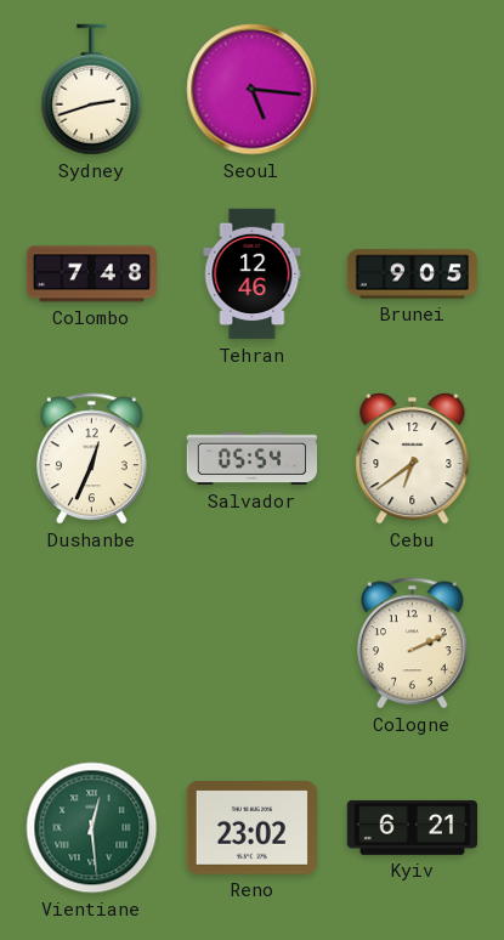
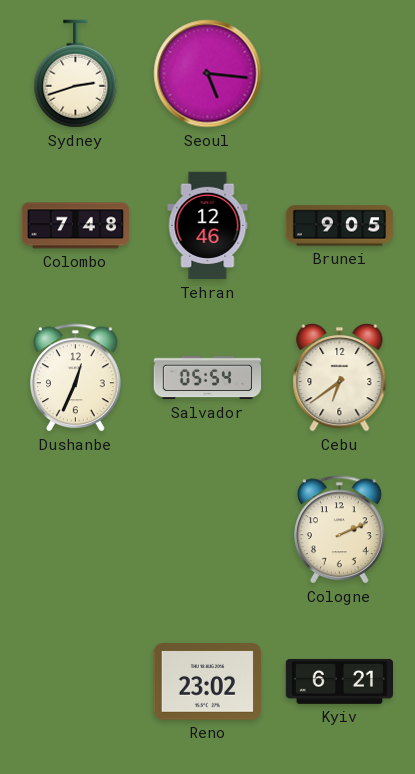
Vientiane: 12:29 -> none (92, 828)
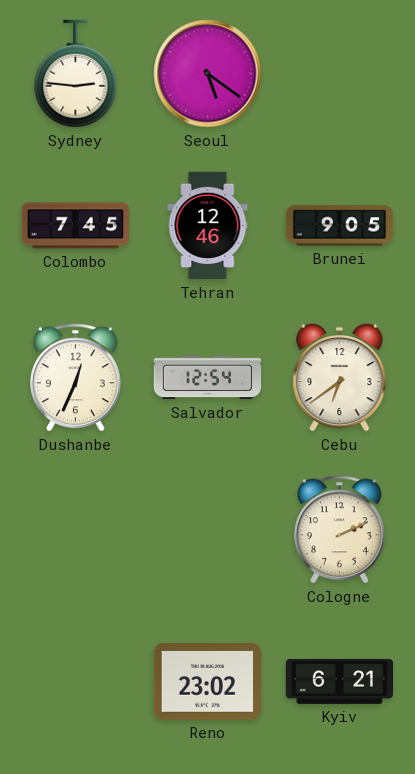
Sydney: 2:42 -> 2:46 (76, 74)
Seoul: 5:16 -> 5:21 (208, 74)
Colombo: 7:48 -> 7:45 (75, 226)
Salvador: 05:54 -> 12:54 (208, 378)
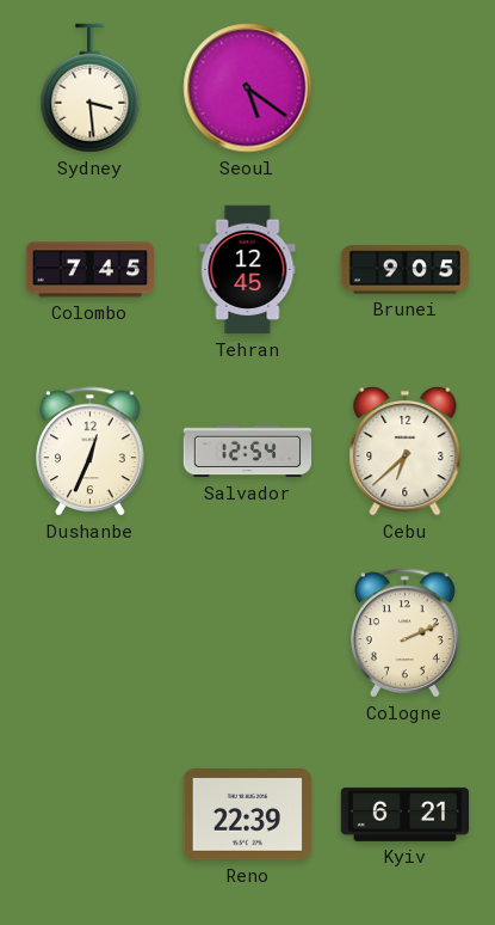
Sydney: 2:46 -> 3:29 (91, 88)
Tehran: 12:46 -> 12:45 (248, 270)
Cebu: 6:39 -> 6:38 (406, 451)
Reno: 23:02 -> 22:39 (247, 815)
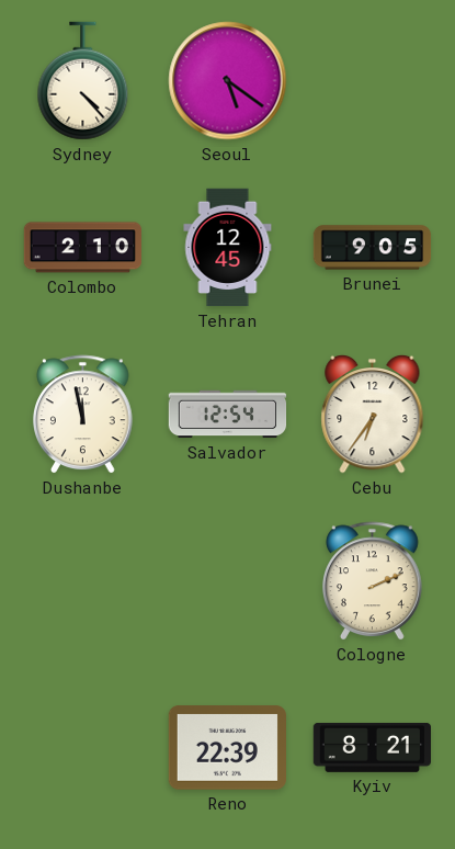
Sydney: 3:29 -> 4:23 (83, 81)
Colombo: 7:45 -> 2:10 (82, 248)
Dushanbe: 12:34 -> 11:58 (83, 415)
Cebu: 6:38 -> 6:36 (373, 414)
Kyiv: 6:21 -> 8:21 (372, 747)
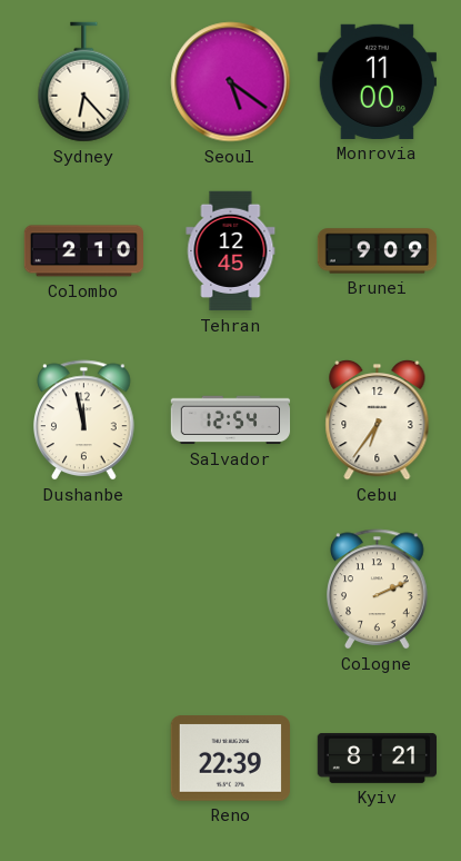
Sydney: 4:23 -> 6:23 (84, 82)
Monrovia: none -> 11:00 (377, 81)
Brunei: 9:05 -> 9:09 (378, 251)
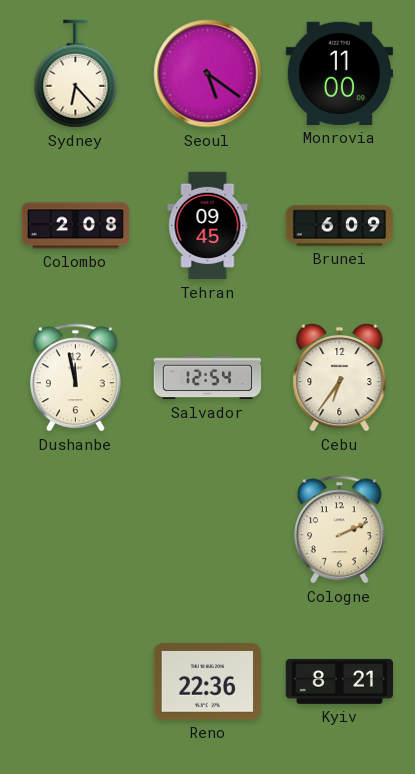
Colombo: 2:10 -> 2:08 (75, 226)
Tehran: 12:45 -> 09:45 (208, 226)
Brunei: 9:09 -> 6:09 (340, 226)
Reno: 22:39 -> 22:36 (207, 682)
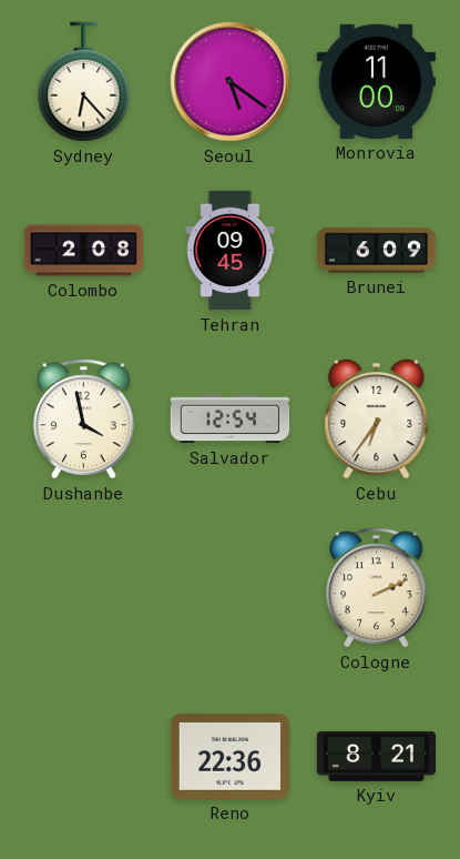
Dushanbe: 11:58 -> 3:58 (84, 420)
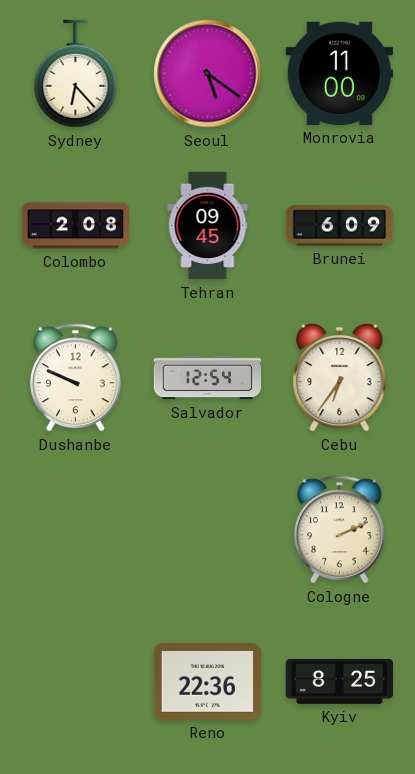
Dushanbe: 3:58 -> 9:49 (76, 378)
Kyiv: 8:21 -> 8:25 (339, 681)
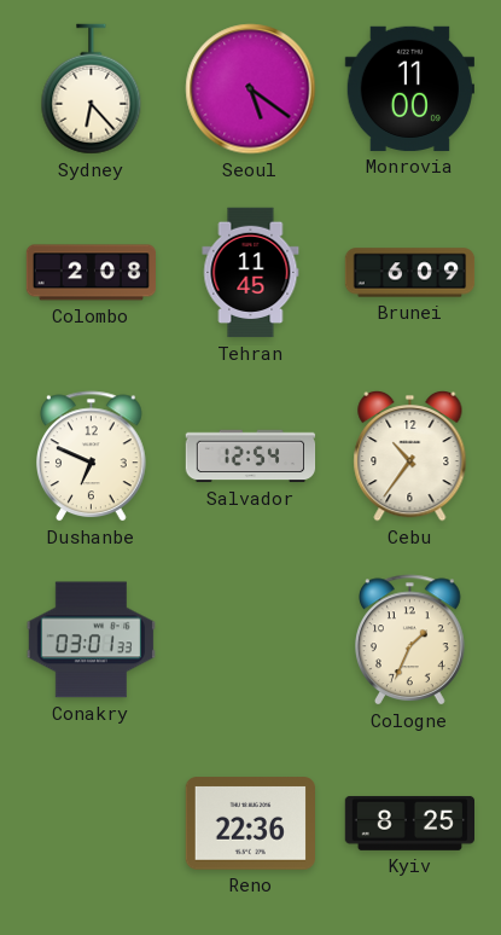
Tehran: 09:45 -> 11:45 (251, 273)
Dushanbe: 9:49 -> 6:49 (92, 457)
Cebu: 6:36 -> 10:36 (410, 455)
Conakry: none -> 03:01 (91, 640)
Cologne: 2:11 -> 1:34 (410, 640)
